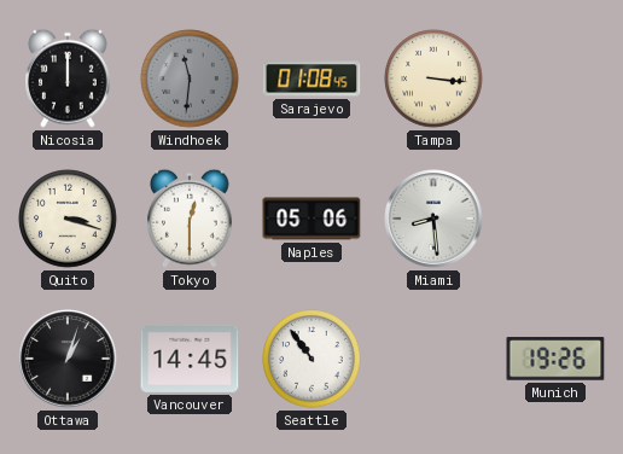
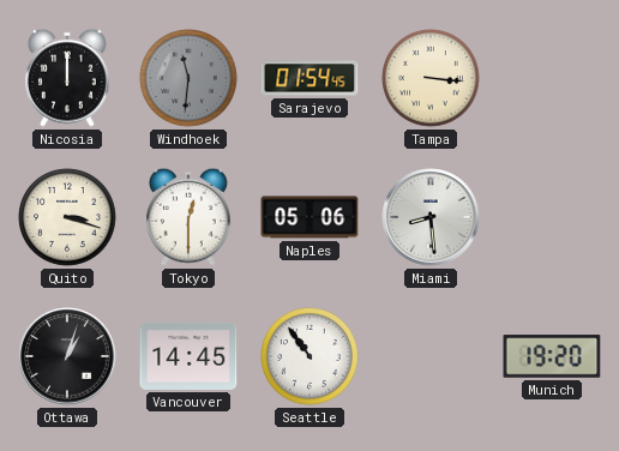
Sarajevo: 01:08 -> 01:54 (309, 78)
Munich: 19:26 -> 19:20 (552, 356)
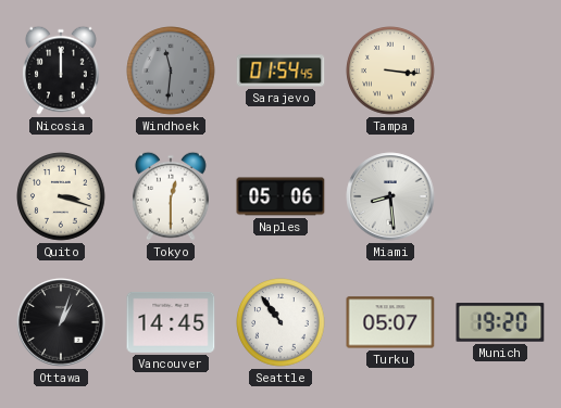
Turku: none -> 05:07 (390, 322)
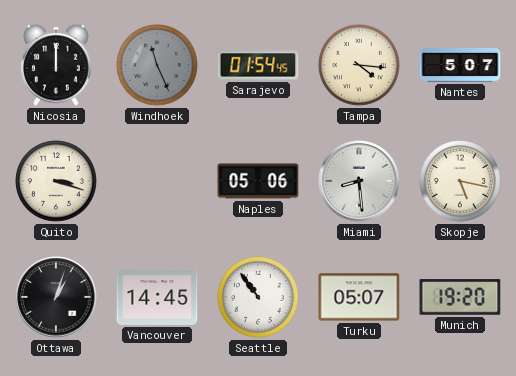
Windhoek: 11:31 -> 11:26 (157, 65)
Tampa: 3:16 -> 4:16 (359, 65)
Nantes: none -> 5:07 (460, 66)
Tokyo: 12:30 -> none (172, 196)
Skopje: none -> 5:17 (460, 181)
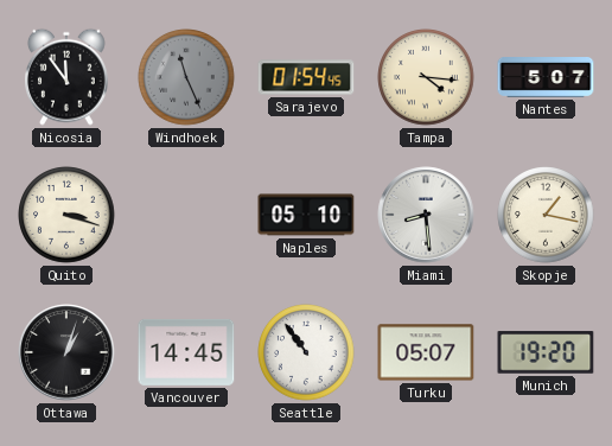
Nicosia: 12:00 -> 11:54 (68, 77)
Naples: 05:06 -> 05:10 (306, 215)
Skopje: 5:17 -> 1:17 (546, 215)
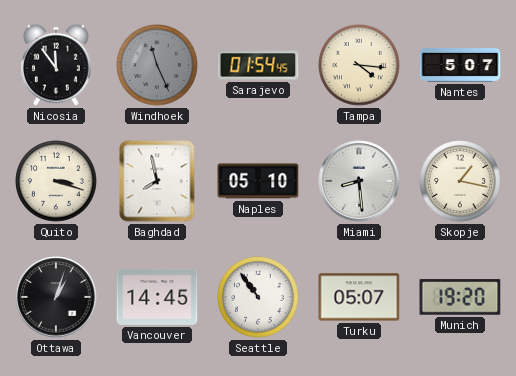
Baghdad: none -> 7:58 (157, 181)
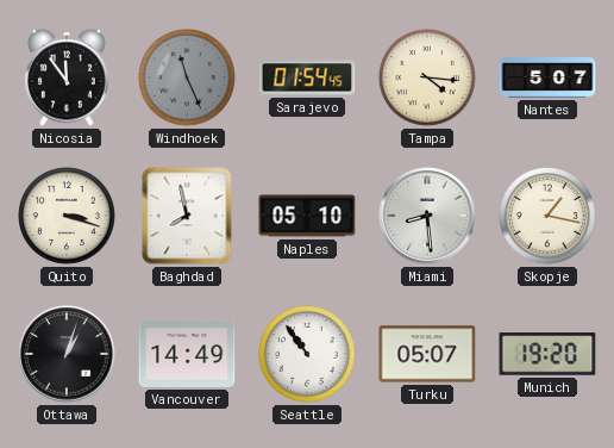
Vancouver: 14:45 -> 14:49 (187, 354)
